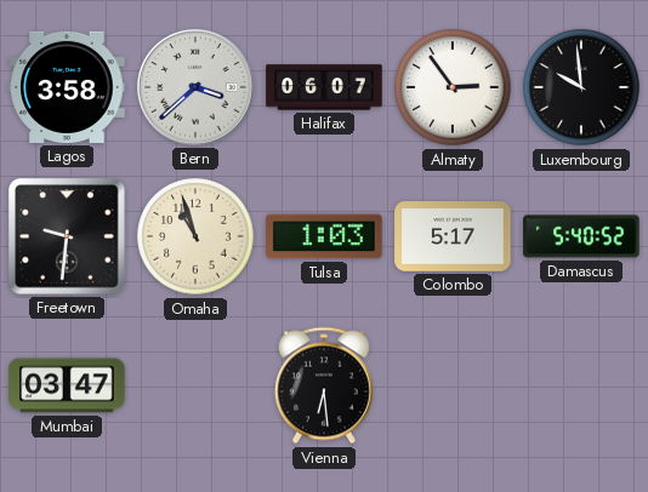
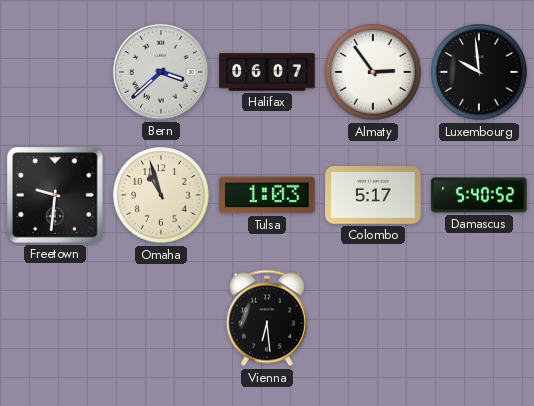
Lagos: 3:58 -> none (67, 87)
Mumbai: 03:47 -> none (67, 385)
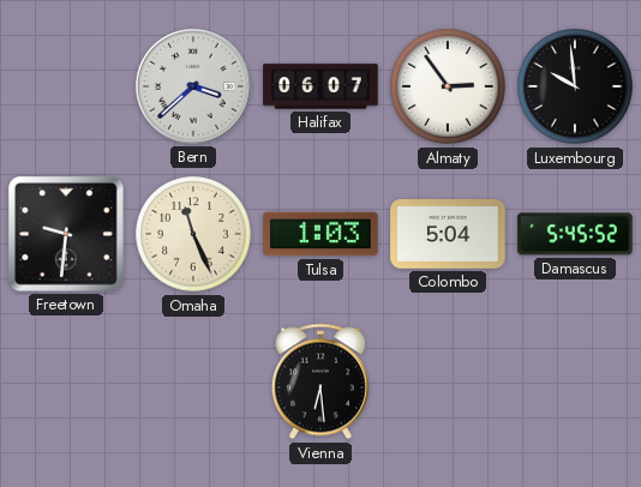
Omaha: 10:57 -> 11:26 (193, 234)
Colombo: 5:17 -> 5:04 (448, 235)
Damascus: 5:40 -> 5:45 (575, 234)
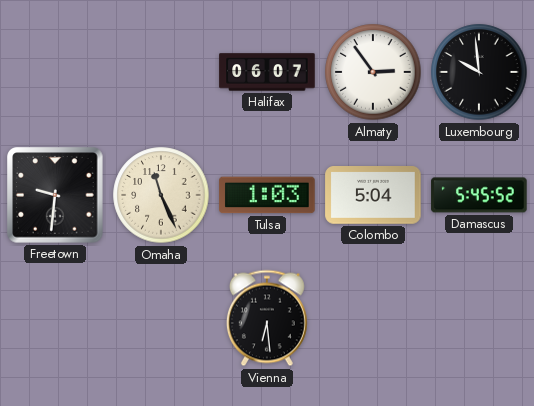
Bern: 3:38 -> none (193, 86)
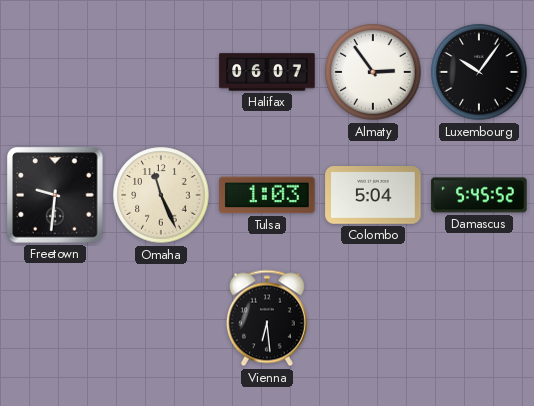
Luxembourg: 9:59 -> 10:06 (479, 72)
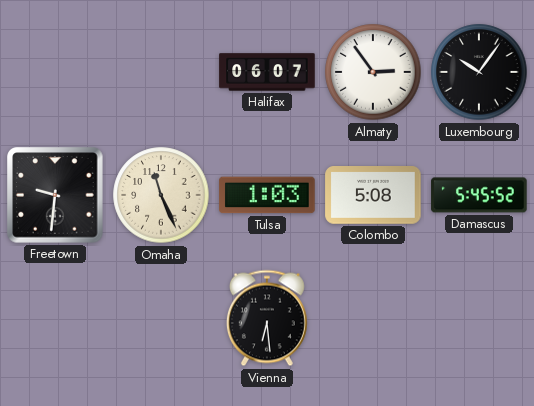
Colombo: 5:04 -> 5:08 (373, 196)
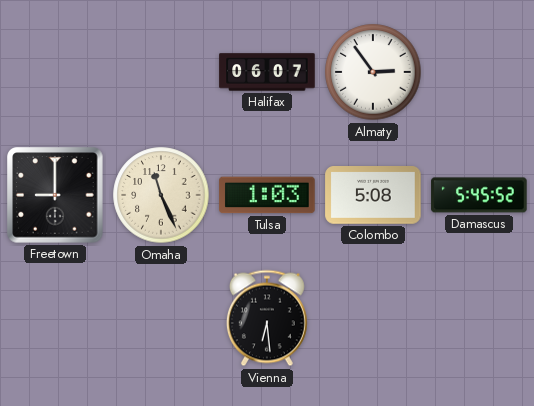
Luxembourg: 10:06 -> none (479, 72)
Freetown: 9:31 -> 9:00 (55, 195)
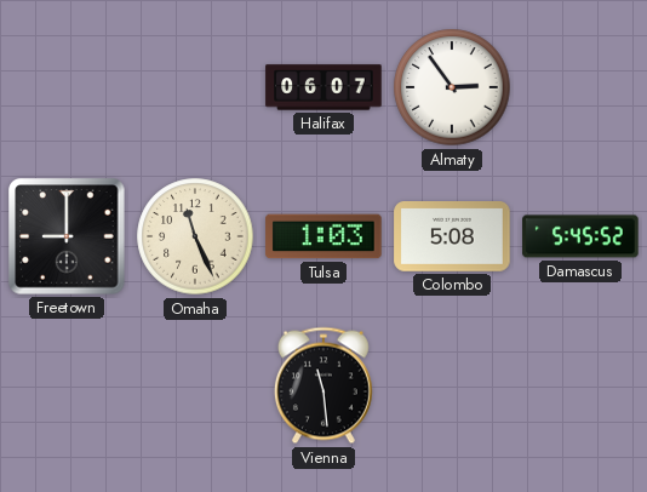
Vienna: 6:29 -> 11:29 (323, 385)
